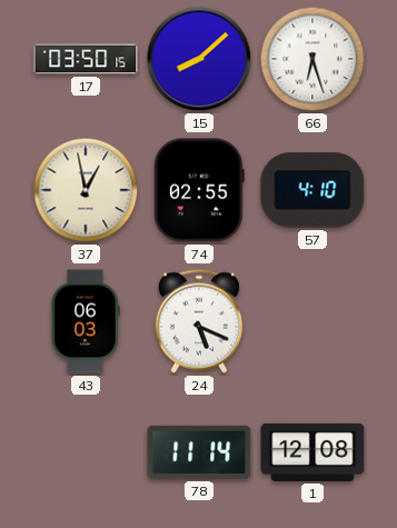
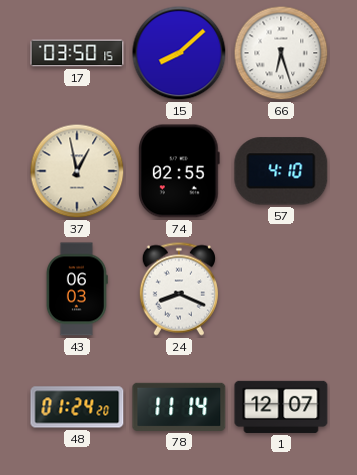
24: 5:19 -> 8:19 (179, 289)
48: none -> 01:24 (77, 407)
1: 12:08 -> 12:07 (281, 407)
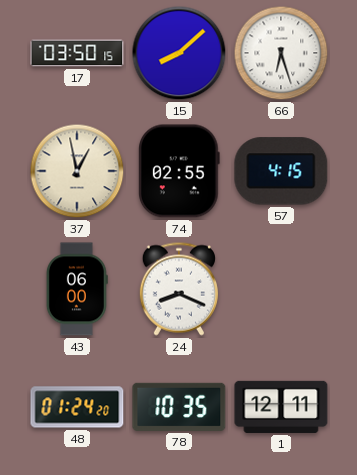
57: 4:10 -> 4:15 (281, 171)
43: 06:03 -> 06:00 (77, 289)
78: 11:14 -> 10:35 (179, 407)
1: 12:07 -> 12:11 (281, 407)
